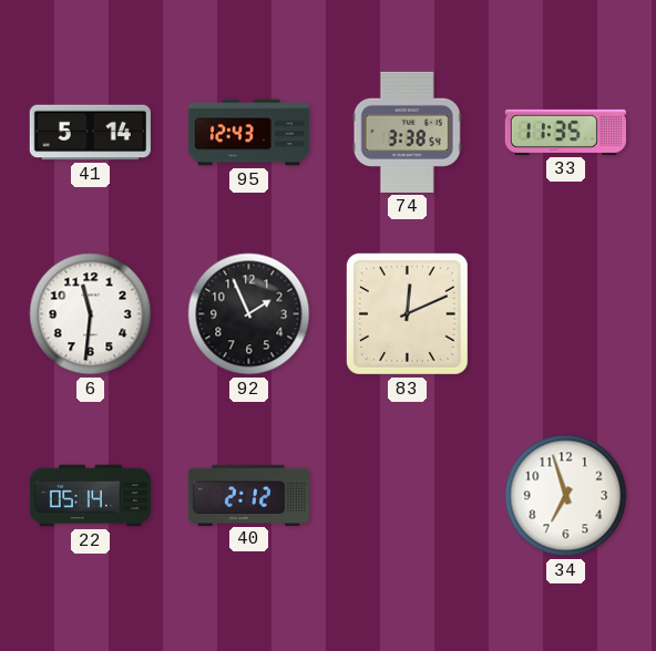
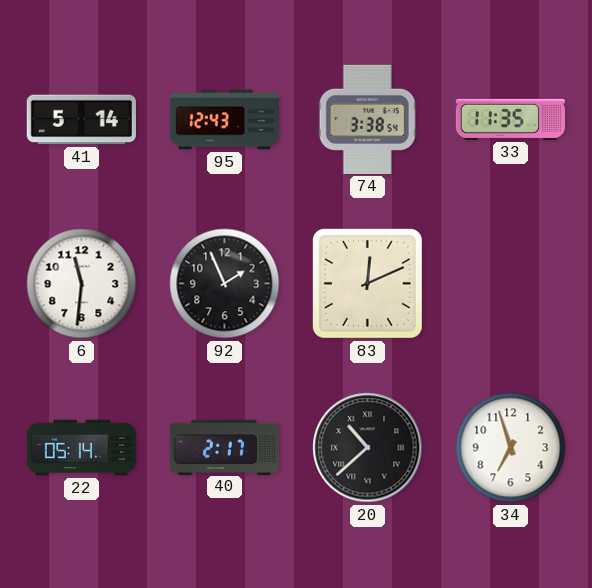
40: 2:12 -> 2:17 (224, 447)
20: none -> 10:38 (368, 448)
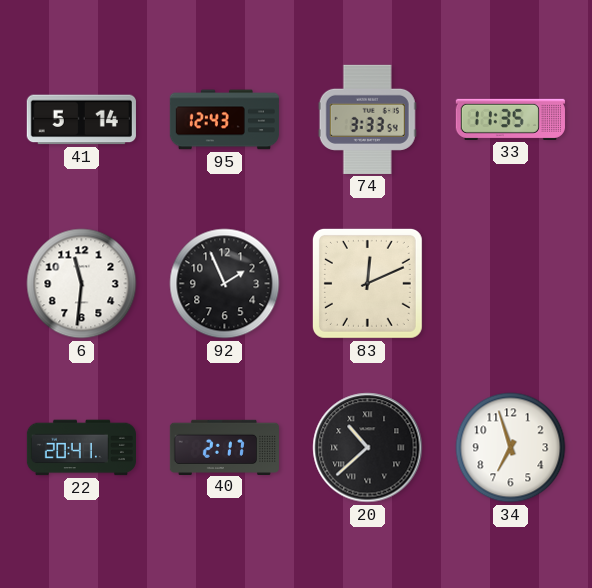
74: 3:38 -> 3:33 (367, 119)
22: 05:14 -> 20:41 (81, 448)
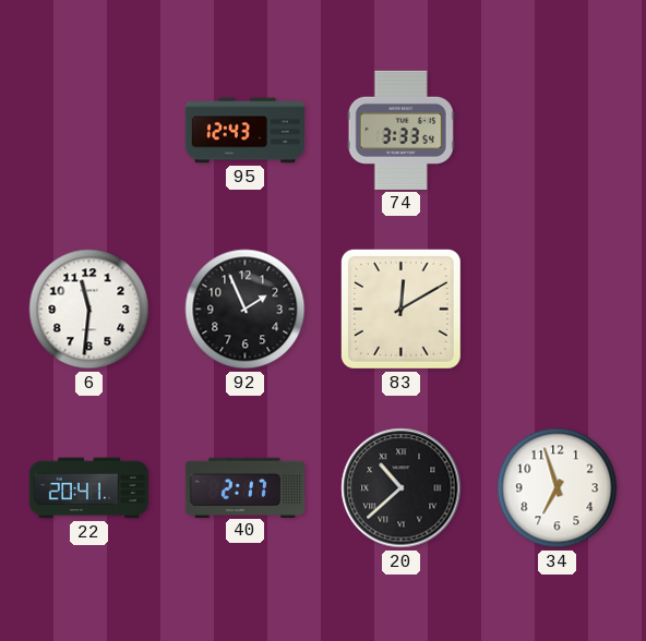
41: 5:14 -> none (81, 120)
33: 11:35 -> none (510, 119)
83: 12:11 -> 12:10 (400, 309)
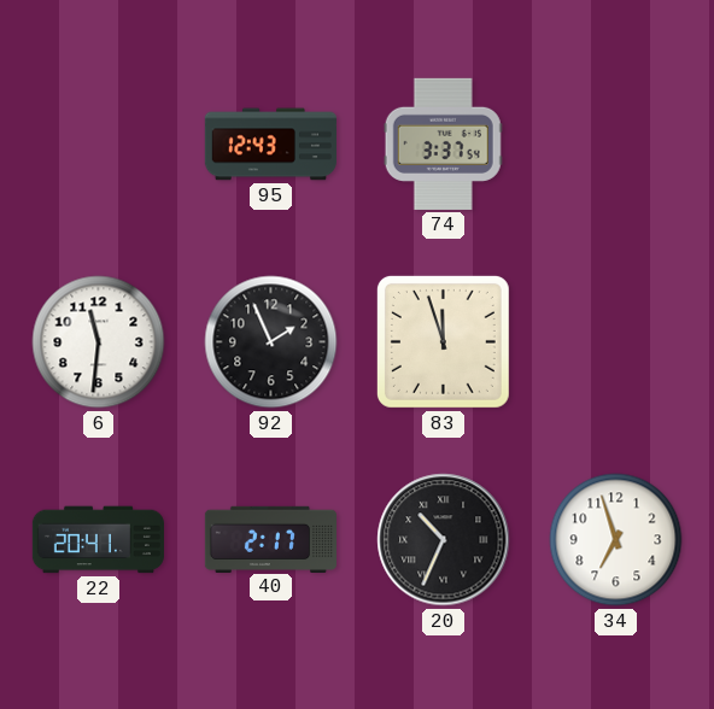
74: 3:33 -> 3:37 (443, 143)
83: 12:10 -> 11:57 (443, 341)
20: 10:38 -> 10:34 (444, 540)
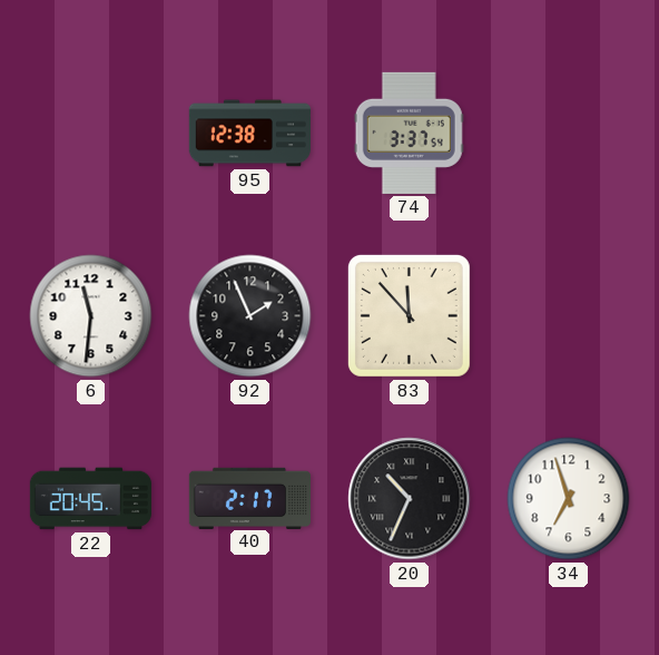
95: 12:43 -> 12:38 (249, 134)
83: 11:57 -> 11:53 (409, 315)
22: 20:41 -> 20:45 (90, 499)
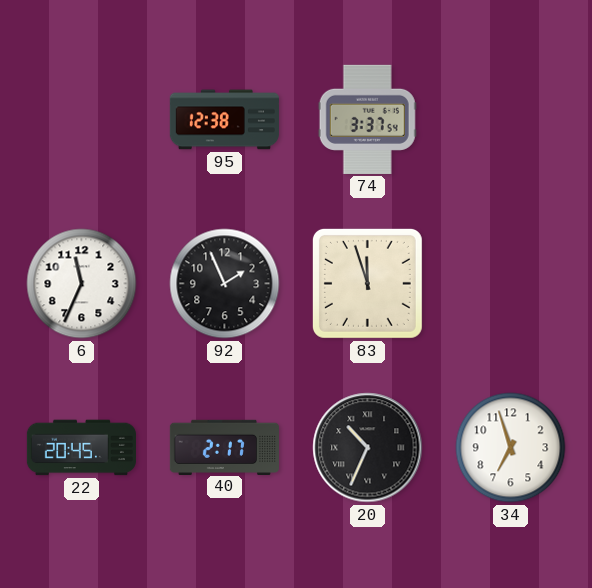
6: 11:31 -> 11:34 (82, 284)
83: 11:53 -> 11:57 (367, 283)
